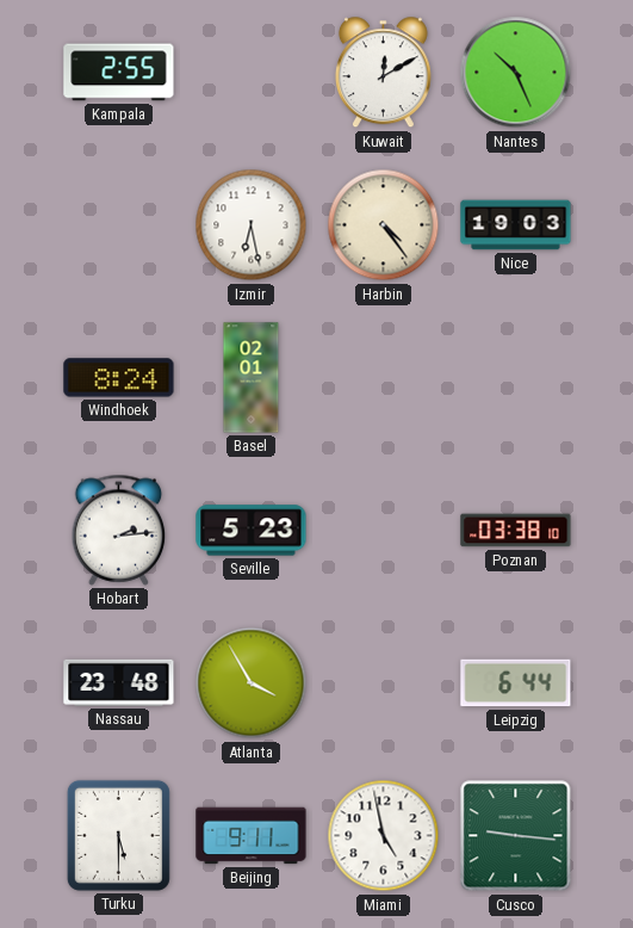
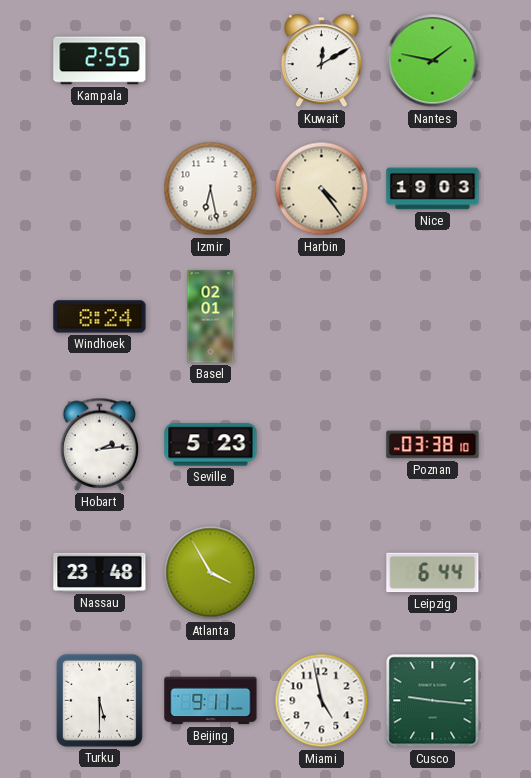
Nantes: 10:26 -> 1:47 (433, 61)
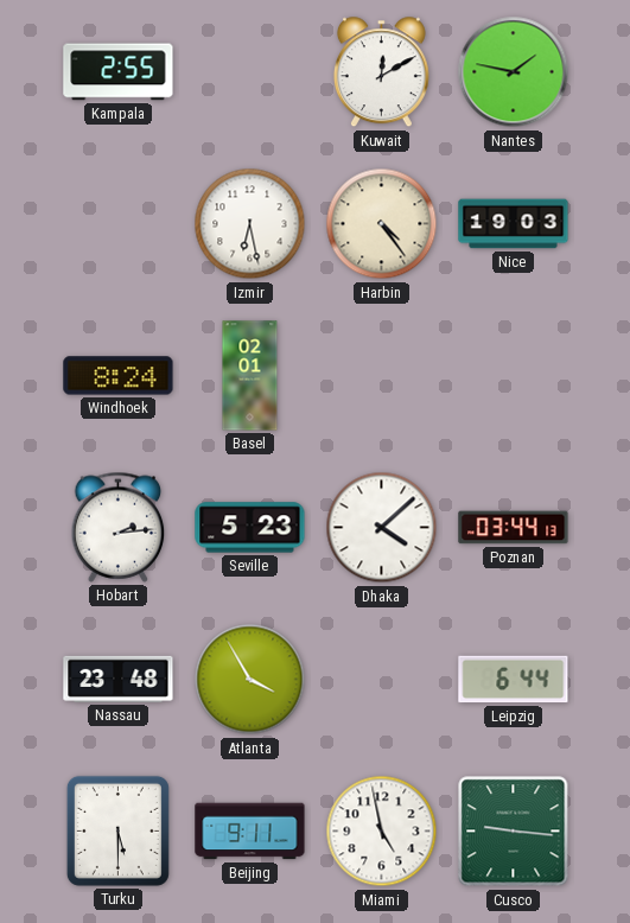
Dhaka: none -> 4:08 (382, 528)
Poznan: 03:38 -> 03:44 (514, 528)
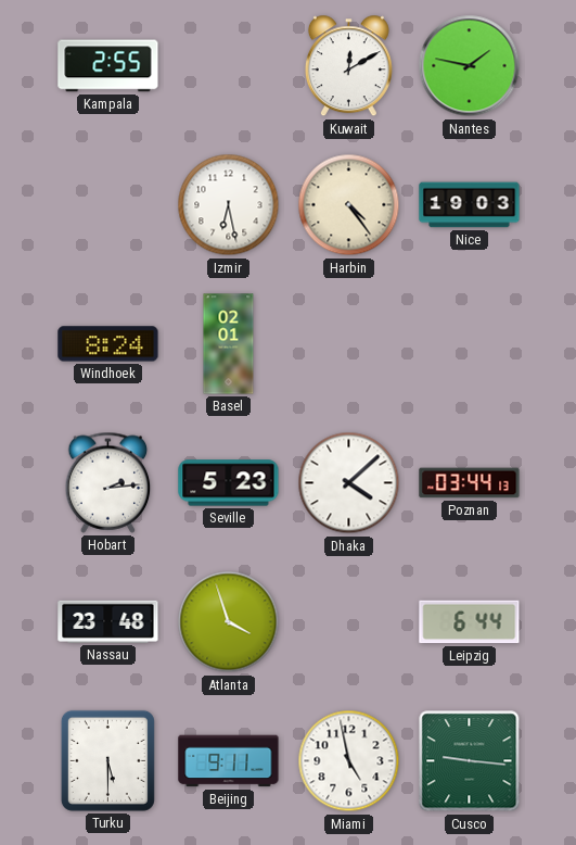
Atlanta: 3:55 -> 3:57 (229, 622)
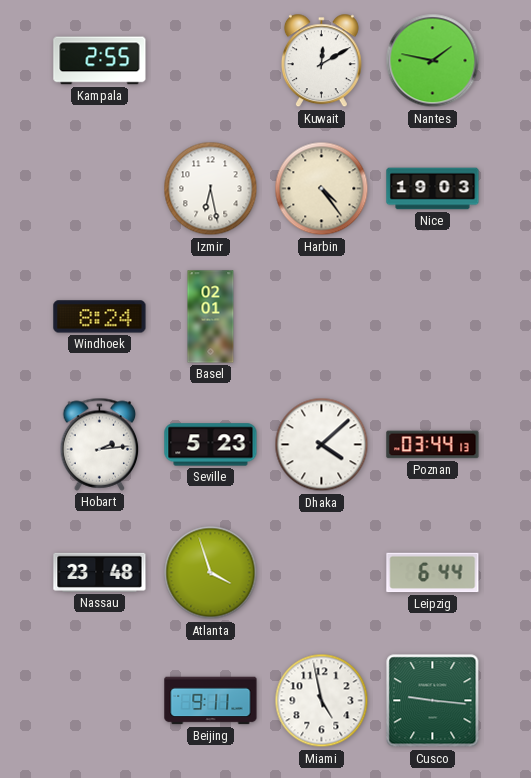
Turku: 5:30 -> none (107, 760)
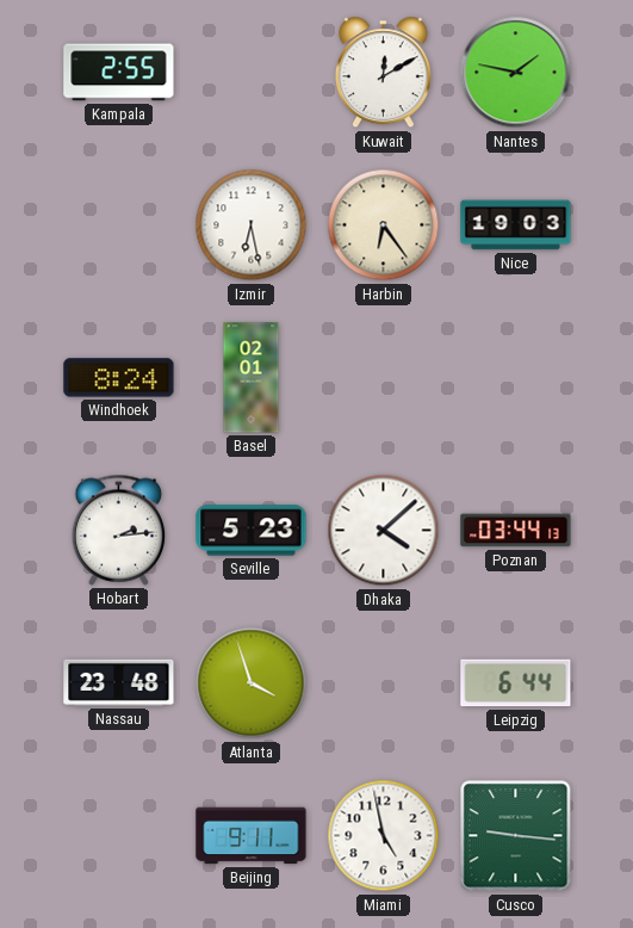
Harbin: 4:24 -> 6:24 (384, 225)
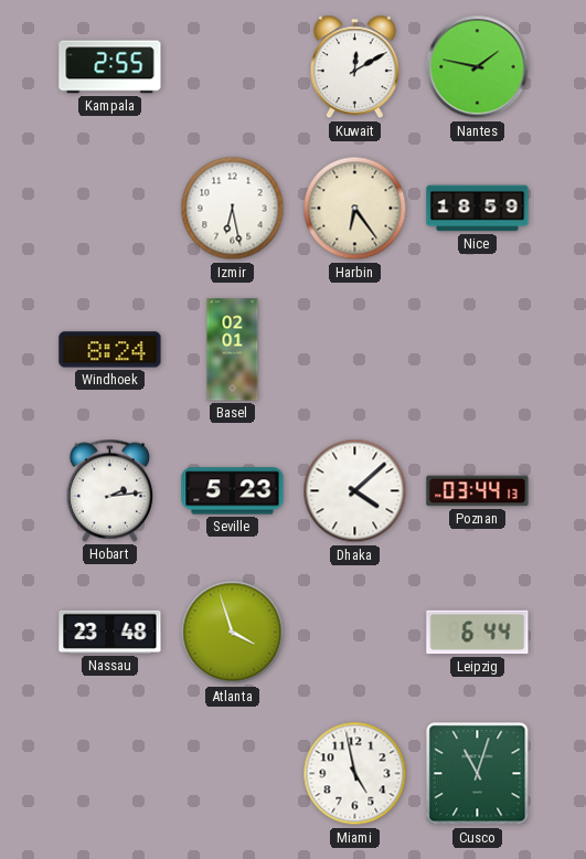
Nice: 19:03 -> 18:59 (478, 209)
Beijing: 9:11 -> none (252, 836)
Cusco: 9:16 -> 11:03 (478, 774)
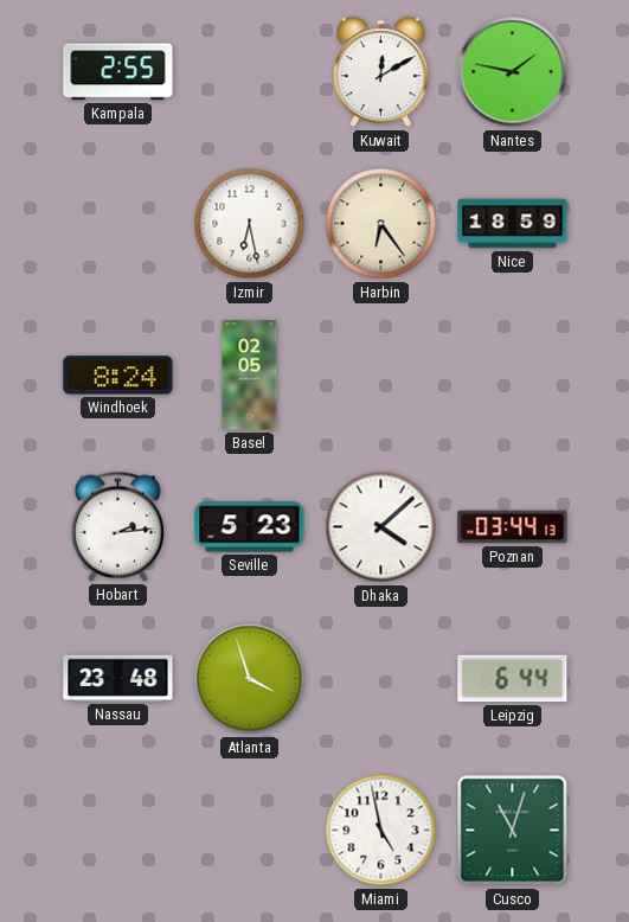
Basel: 02:01 -> 02:05 (250, 376)
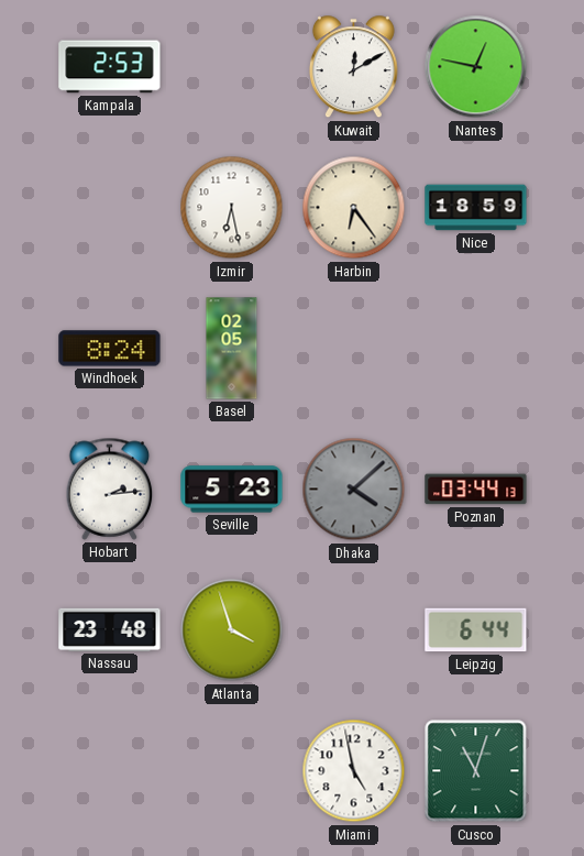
Kampala: 2:55 -> 2:53 (110, 67)
Nantes: 1:47 -> 12:47 (476, 67)
Dhaka dial: white -> grey (354, 490)
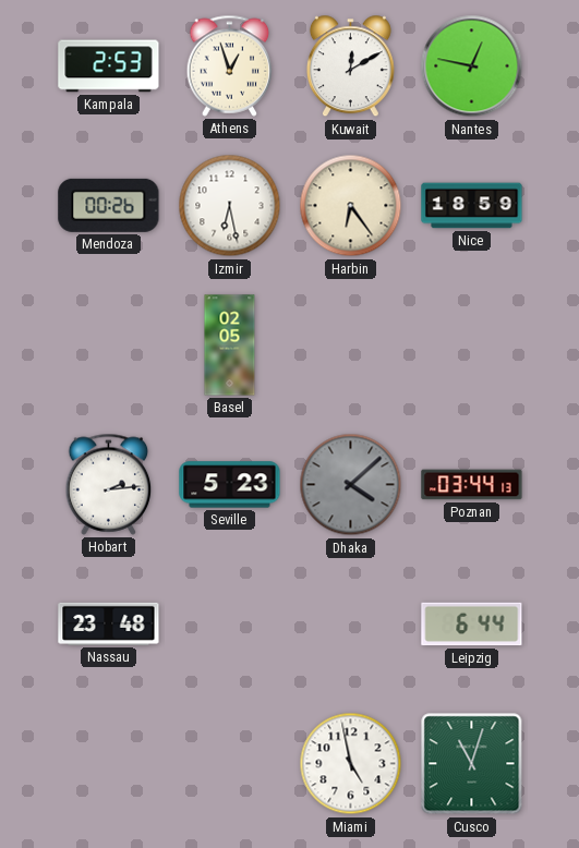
Athens: none -> 12:57 (230, 65)
Mendoza: none -> 00:26 (109, 205)
Windhoek: 8:24 -> none (110, 349)
Atlanta: 3:57 -> none (232, 630)
